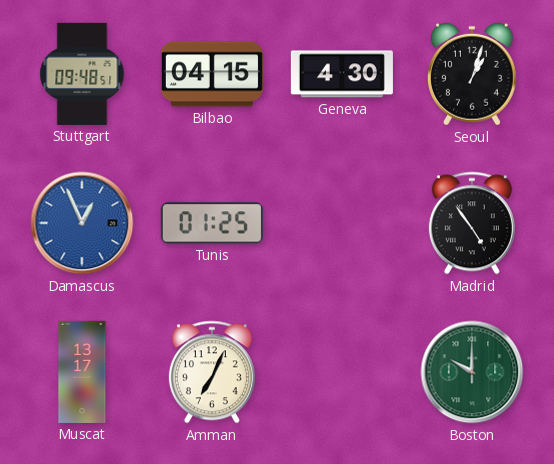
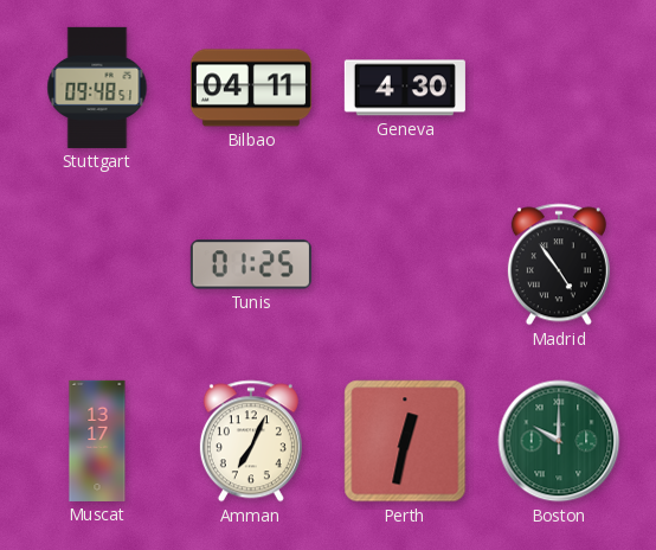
Bilbao: 04:15 -> 04:11 (251, 88)
Seoul: 1:03 -> none (472, 74)
Damascus: 12:56 -> none (82, 223)
Perth: none -> 12:32 (405, 441)
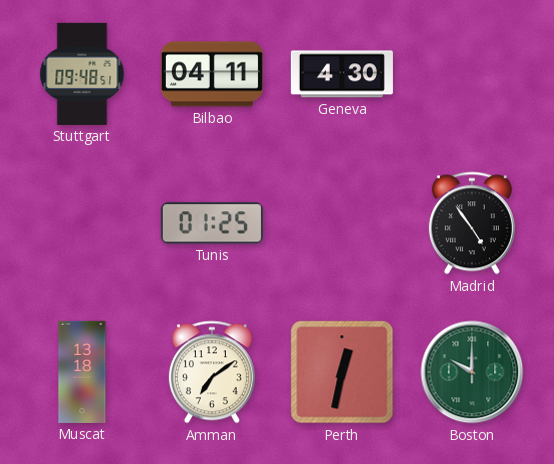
Muscat: 13:17 -> 13:18 (82, 372)
Amman: 7:04 -> 7:09 (212, 372)
